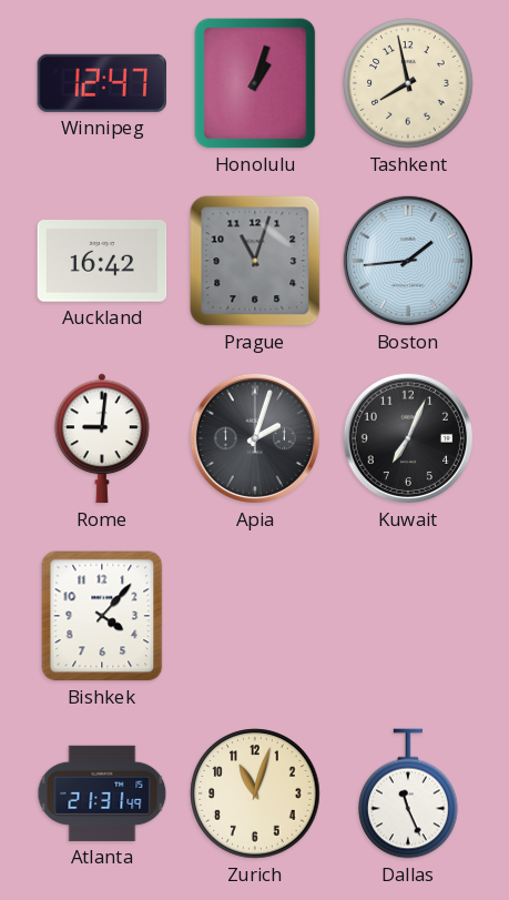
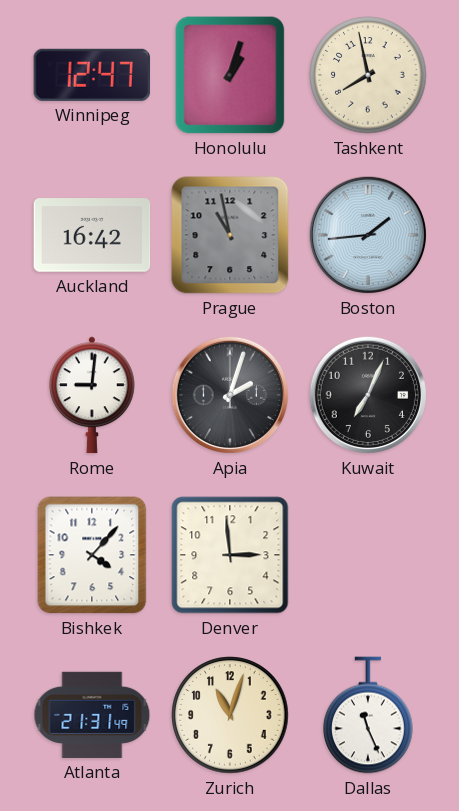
Prague: 11:03 -> 10:58 (230, 235)
Denver: none -> 2:59 (230, 555)
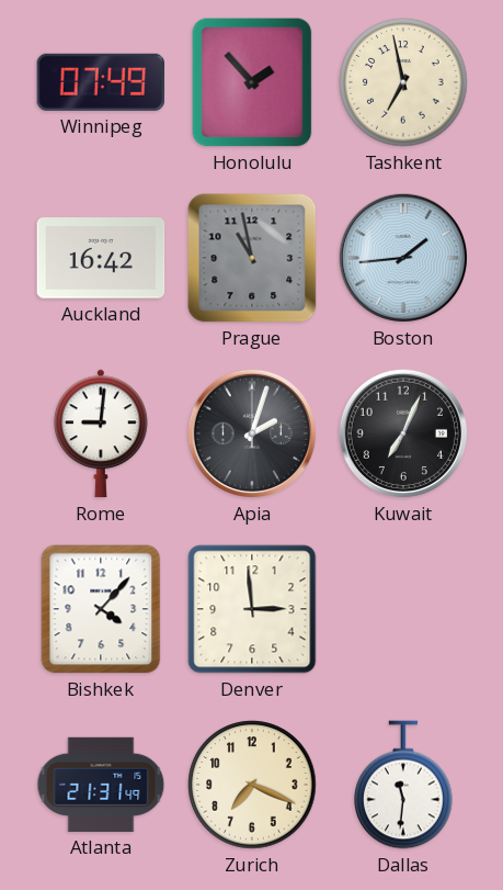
Winnipeg: 12:47 -> 07:49 (100, 82)
Honolulu: 1:03 -> 1:53 (252, 82)
Tashkent: 7:58 -> 6:58 (403, 82)
Zurich: 11:03 -> 7:19 (252, 785)
Dallas: 11:26 -> 11:31 (403, 785)
